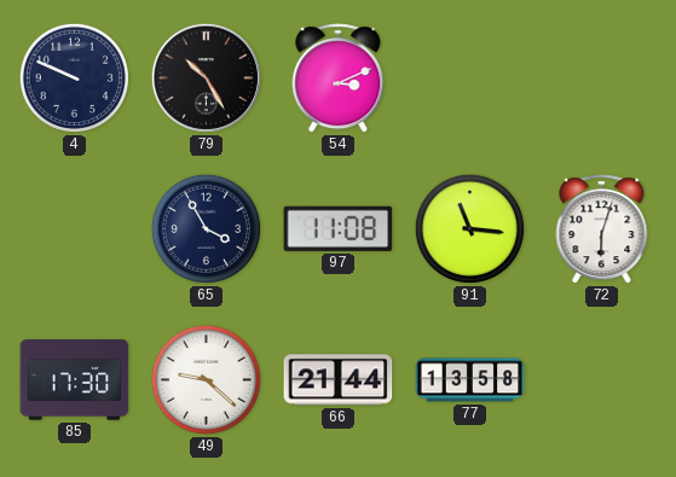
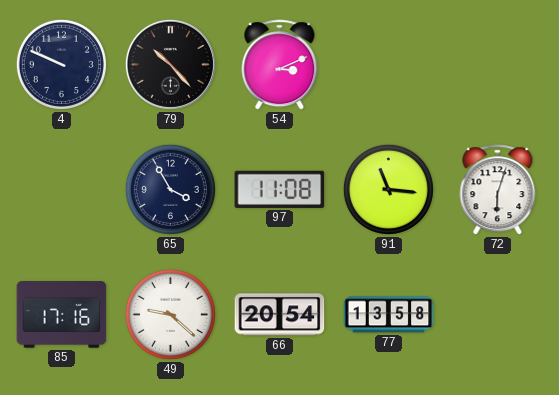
79: 10:25 -> 10:23 (170, 64)
85: 17:30 -> 17:16 (62, 315)
66: 21:44 -> 20:54 (280, 315)
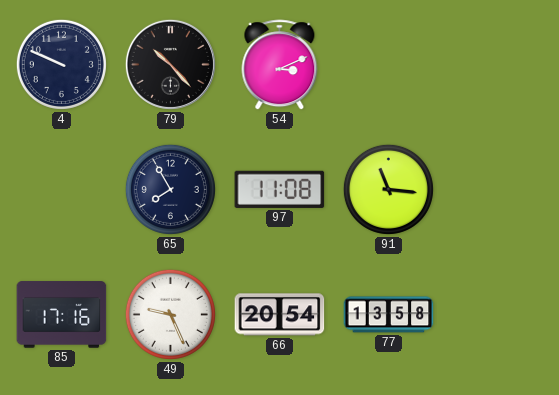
65: 3:55 -> 7:55 (170, 189)
72: 6:03 -> none (498, 190)
49: 9:22 -> 9:26 (170, 314)
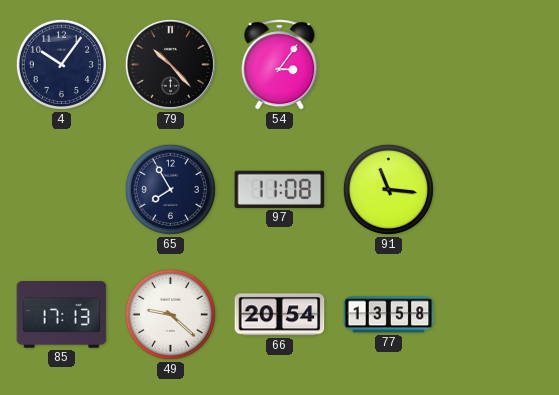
4: 9:49 -> 10:06 (61, 64)
54: 3:11 -> 3:06 (280, 65)
85: 17:16 -> 17:13 (62, 315)
49: 9:26 -> 9:22 (170, 314)
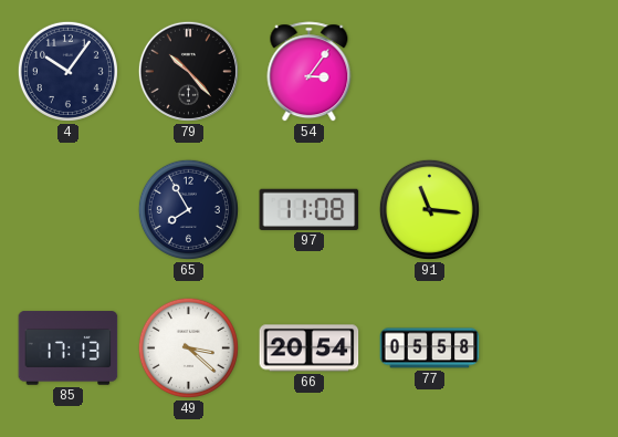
49: 9:22 -> 3:22 (188, 347)
77: 13:58 -> 05:58 (430, 348)
